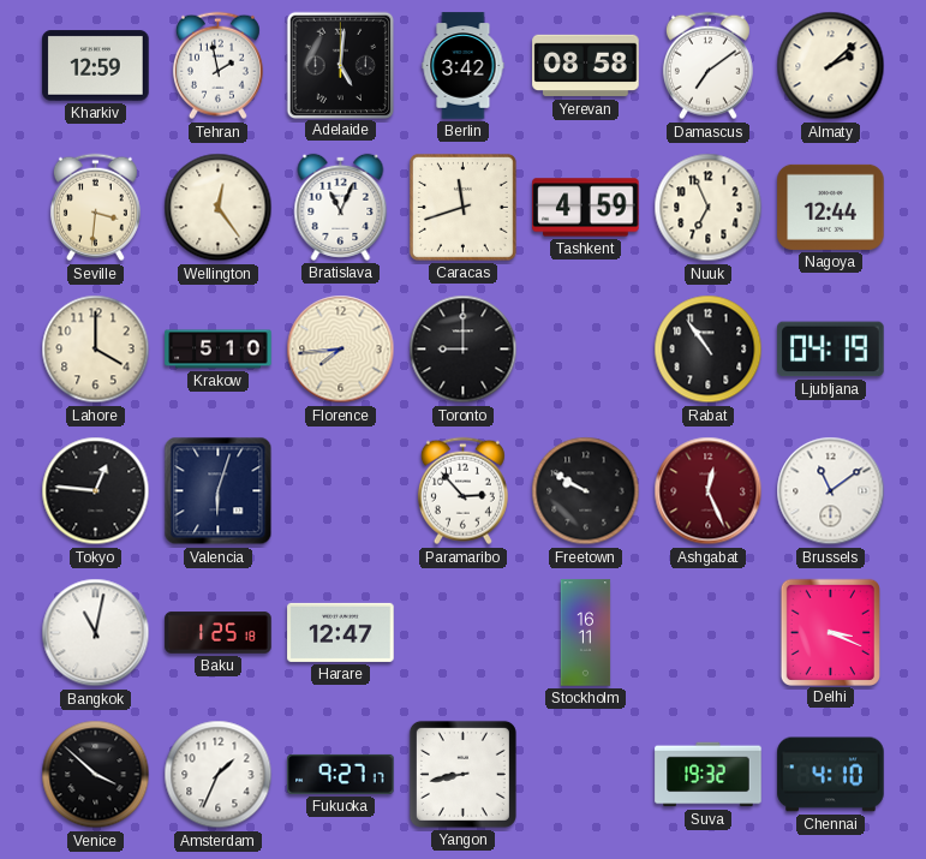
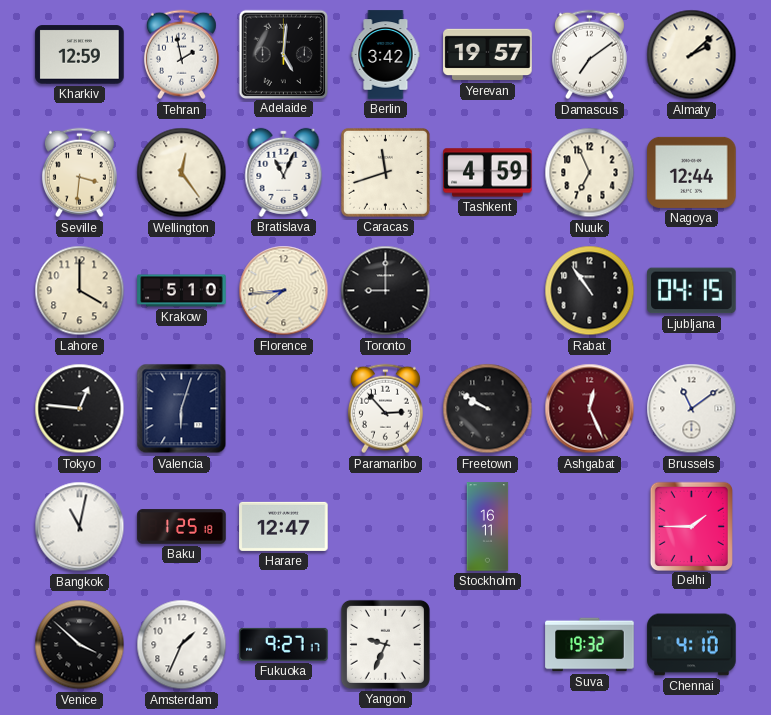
Yerevan: 08:58 -> 19:57 (488, 55)
Ljubljana: 04:19 -> 04:15 (692, 291)
Delhi: 3:19 -> 1:45 (691, 526)
Yangon: 8:43 -> 9:34 (385, 644)
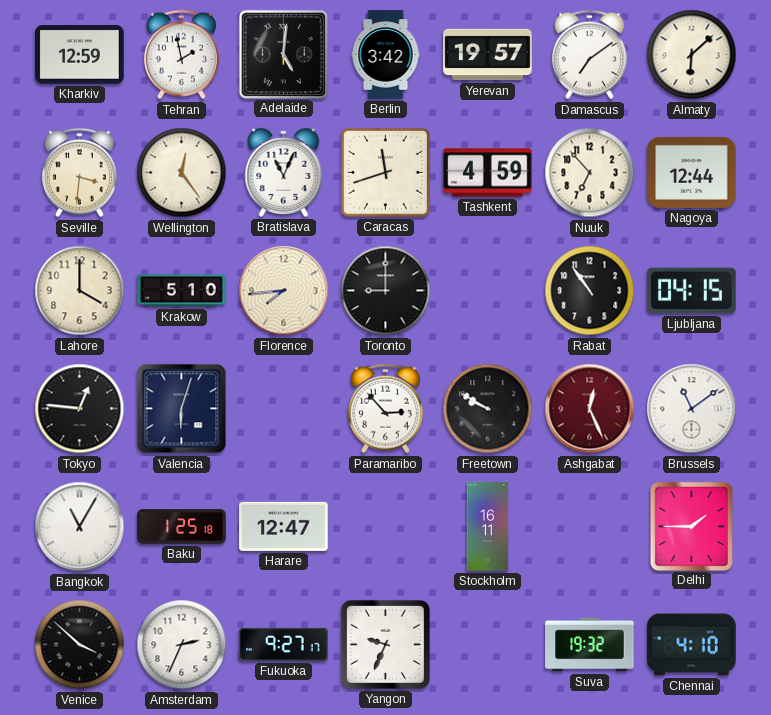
Almaty: 2:08 -> 6:08 (692, 55)
Nuuk: 6:56 -> 6:53 (590, 173)
Bangkok: 11:02 -> 11:05 (80, 527)
Amsterdam: 1:34 -> 2:34 (182, 645)
